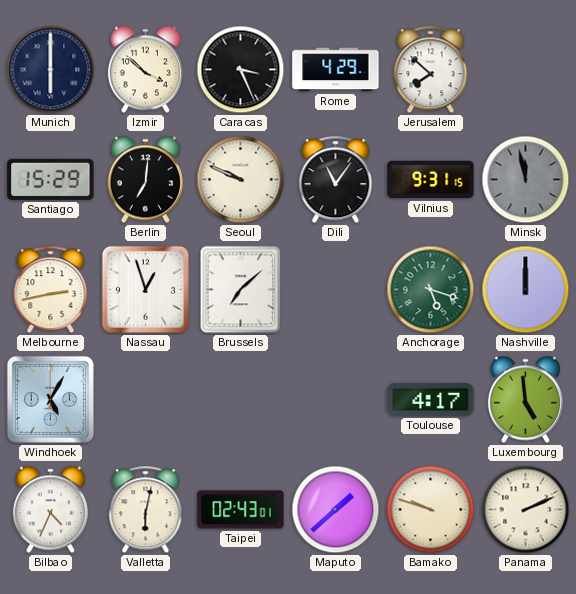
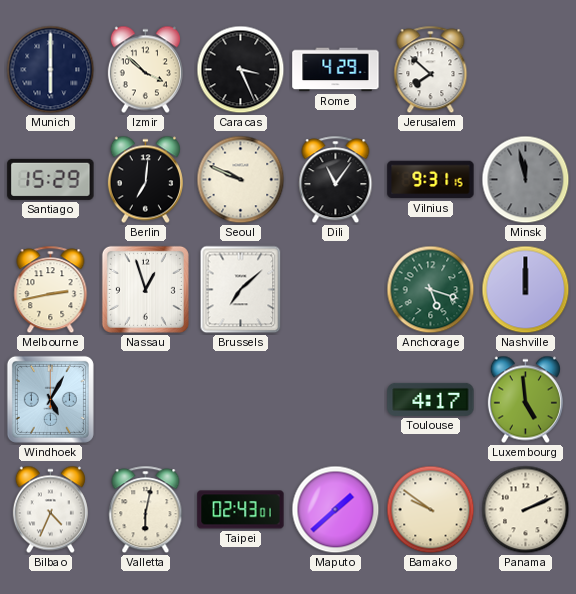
Bamako: 9:48 -> 9:51 (431, 510)
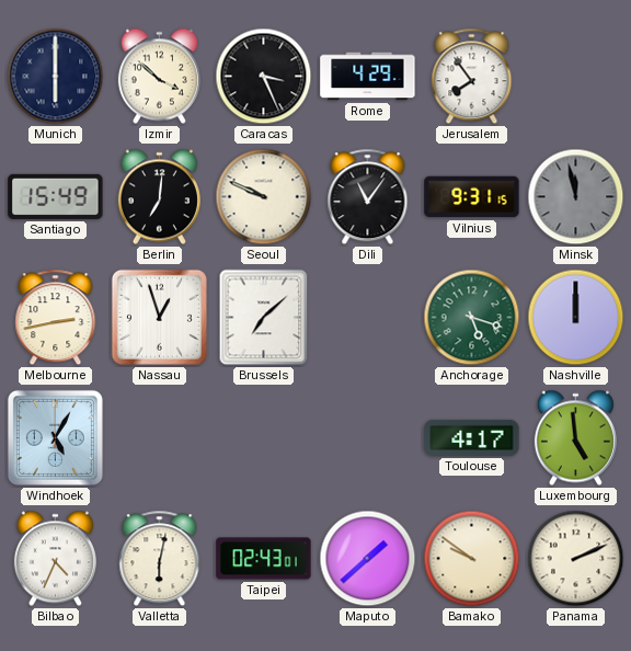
Jerusalem: 7:52 -> 7:54 (472, 77)
Santiago: 15:29 -> 15:49 (56, 196)
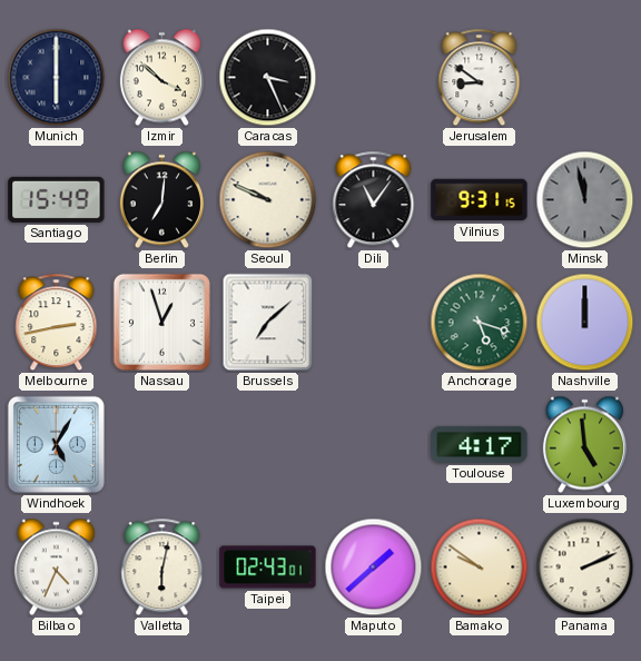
Rome: 4:29 -> none (368, 77)
Jerusalem: 7:54 -> 8:51 (480, 78)
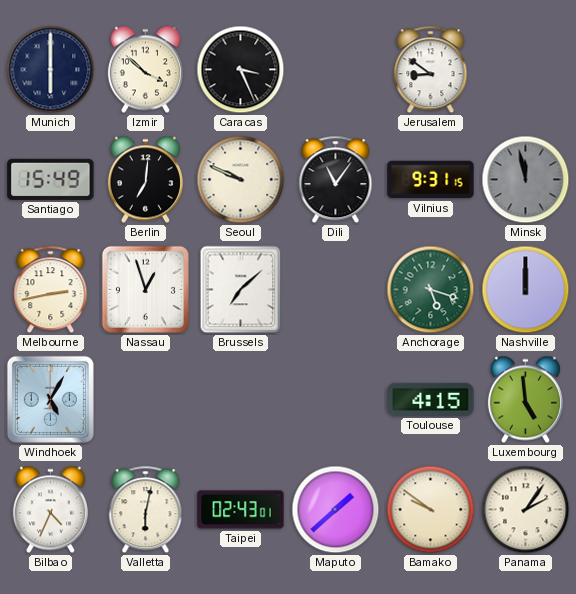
Toulouse: 4:17 -> 4:15 (431, 399)
Panama: 2:11 -> 2:06 (526, 510)
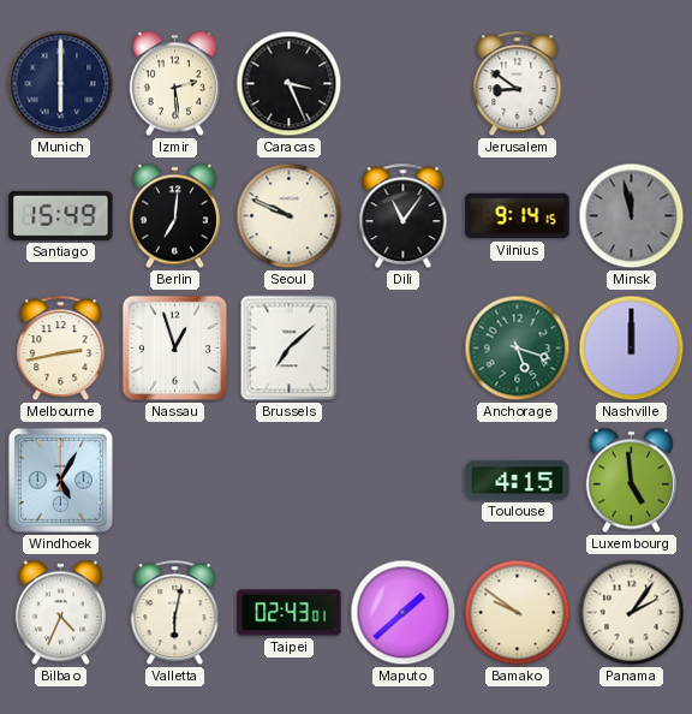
Izmir: 3:52 -> 2:29 (174, 84)
Vilnius: 9:31 -> 9:14 (518, 216)
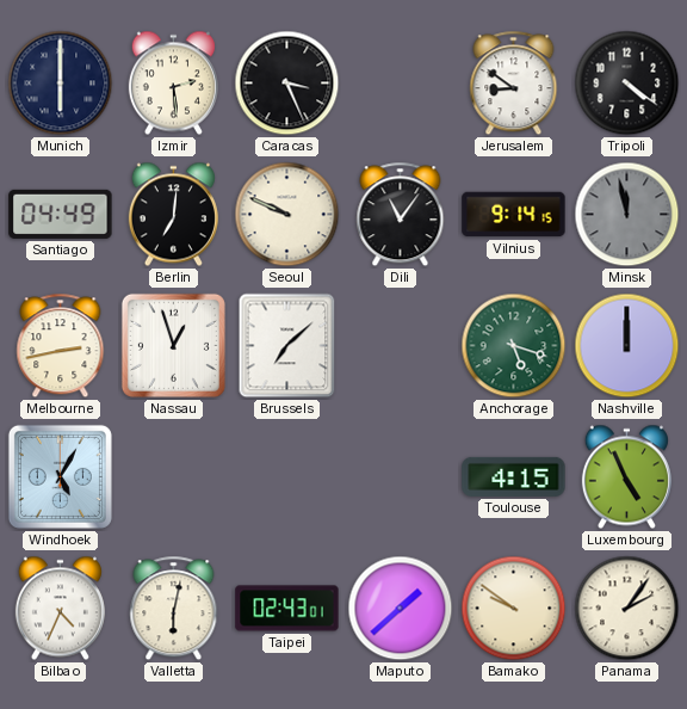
Tripoli: none -> 4:21 (627, 84)
Santiago: 15:49 -> 04:49 (61, 214)
Luxembourg: 4:59 -> 4:56 (626, 477)
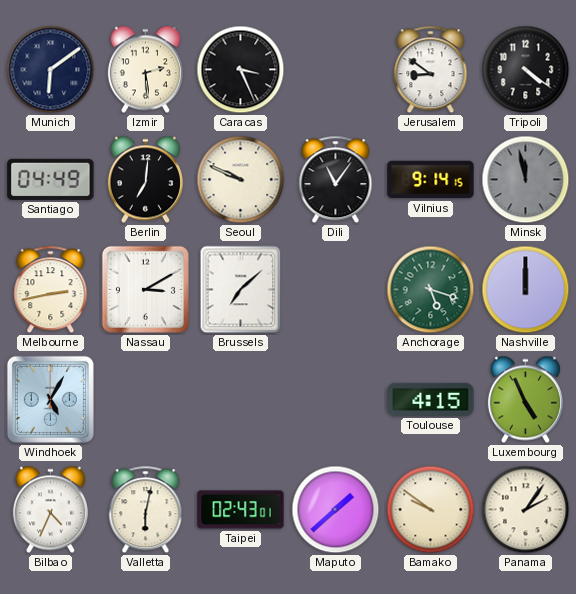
Munich: 6:00 -> 6:09 (51, 70)
Nassau: 12:57 -> 3:10 (145, 289)
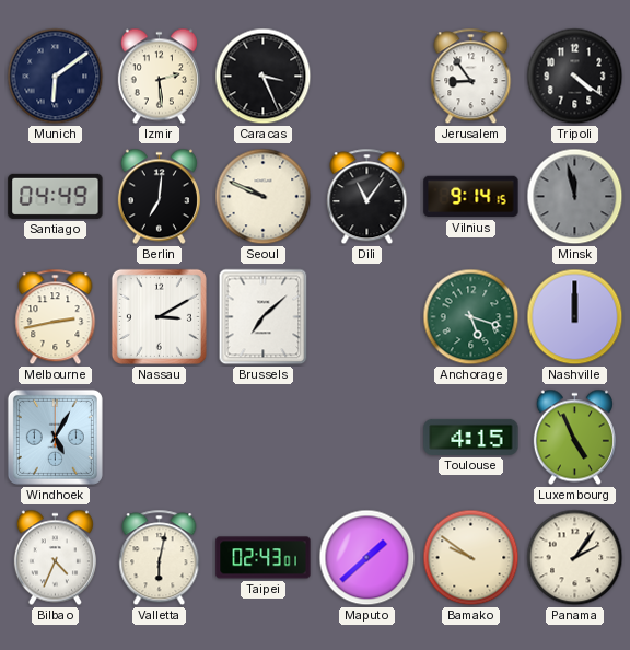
Jerusalem: 8:51 -> 8:54 (471, 77)
